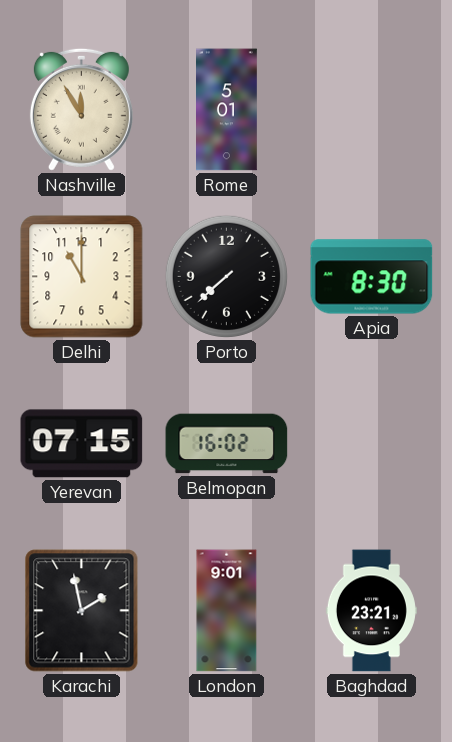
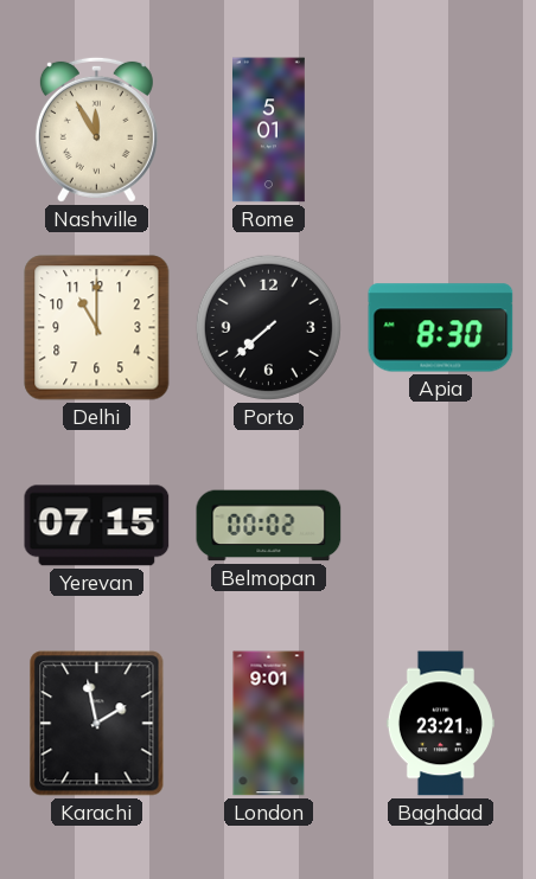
Belmopan: 16:02 -> 00:02 (269, 526)
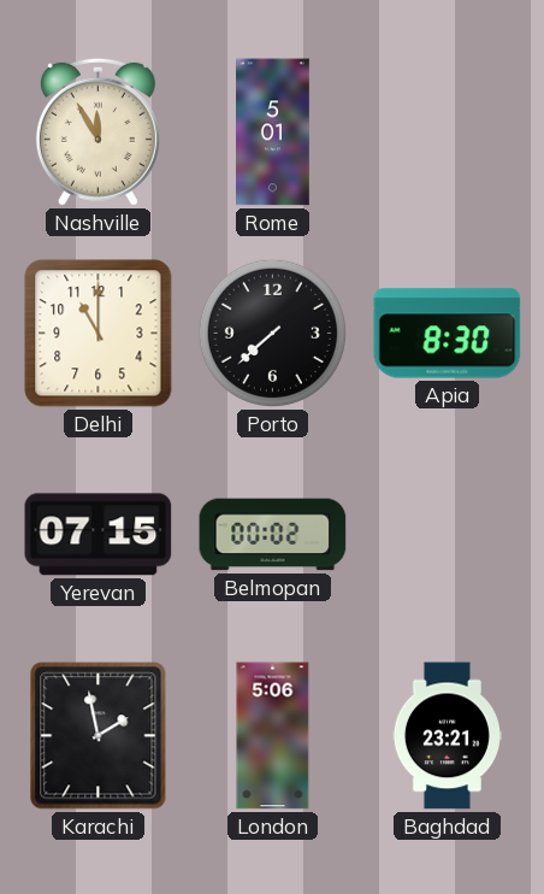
London: 9:01 -> 5:06 (273, 736)
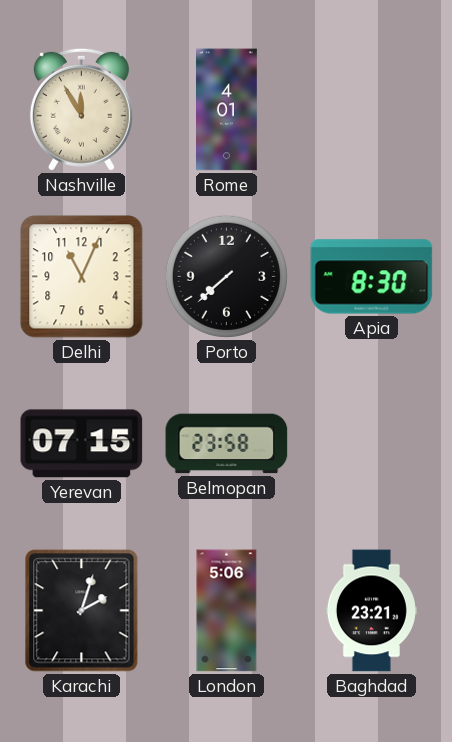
Rome: 5:01 -> 4:01 (227, 110)
Delhi: 11:00 -> 11:04 (82, 277)
Belmopan: 00:02 -> 23:58 (227, 444)
Karachi: 1:58 -> 2:03 (82, 611)
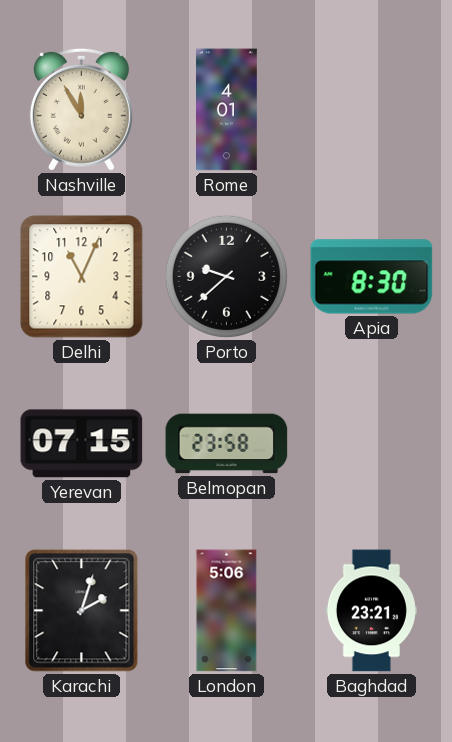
Porto: 7:38 -> 9:38 (226, 276)
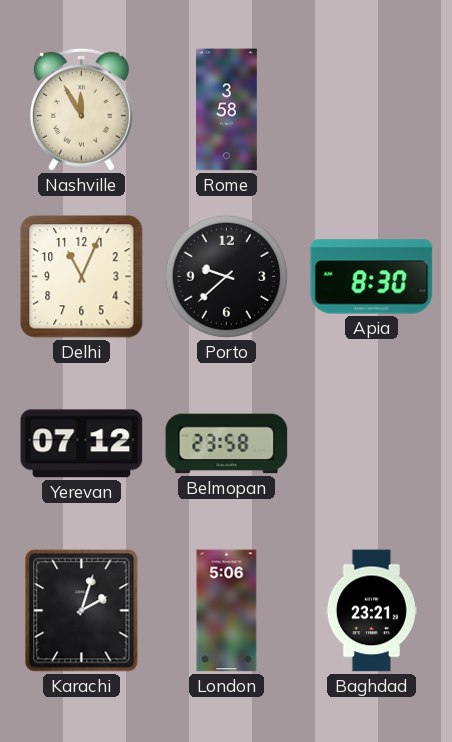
Rome: 4:01 -> 3:58 (227, 110)
Yerevan: 07:15 -> 07:12 (82, 444)
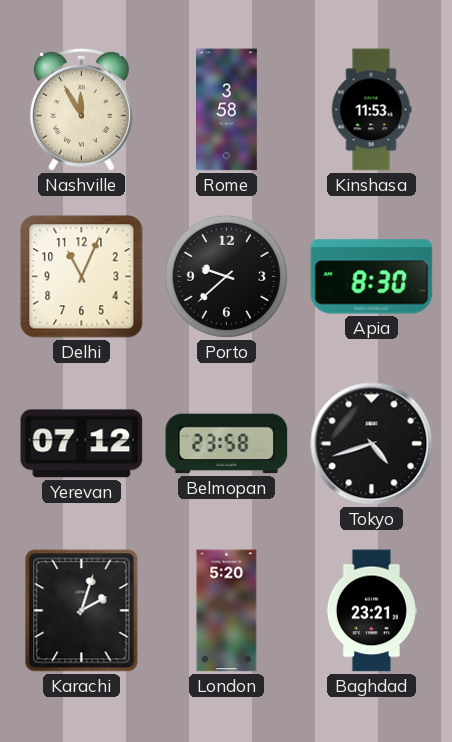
Kinshasa: none -> 11:53 (371, 110)
Tokyo: none -> 4:42 (372, 444)
London: 5:06 -> 5:20 (227, 611)
